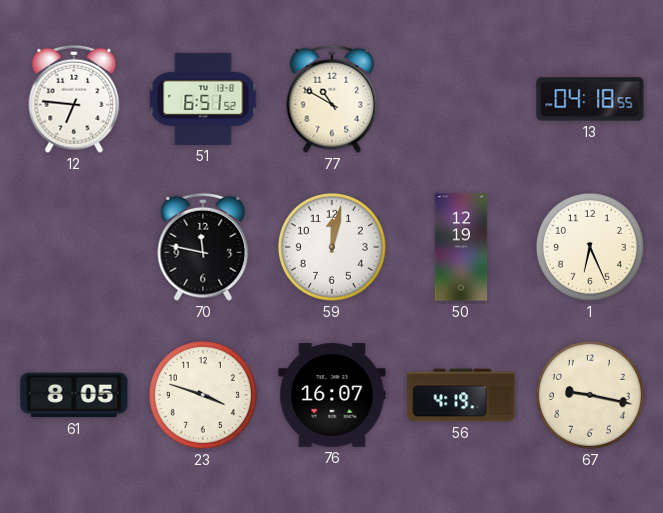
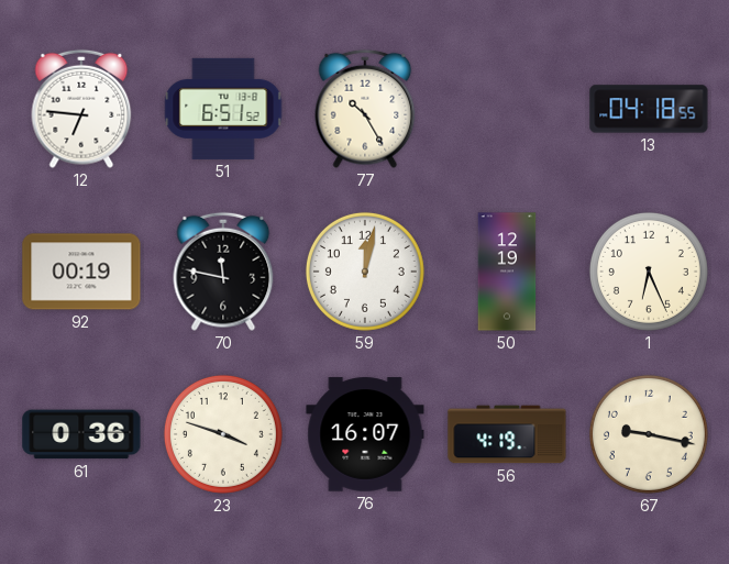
77: 10:50 -> 10:25 (365, 109)
92: none -> 00:19 (81, 272)
61: 8:05 -> 0:36 (81, 434)
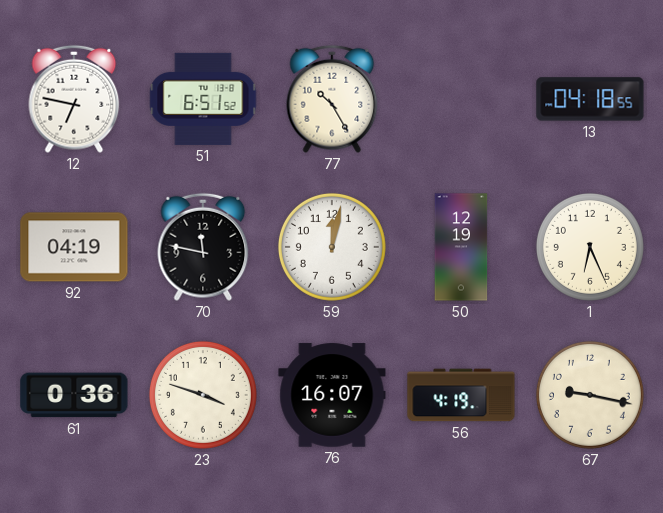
12: 6:46 -> 6:47 (74, 99)
92: 00:19 -> 04:19 (74, 247)
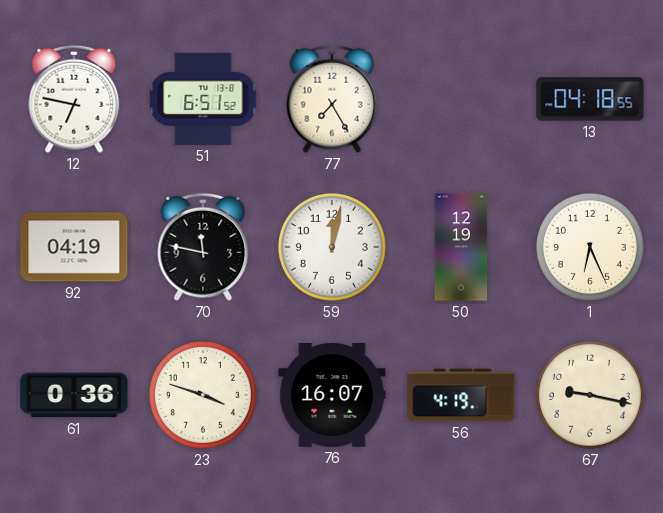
77: 10:25 -> 7:25 (332, 99)
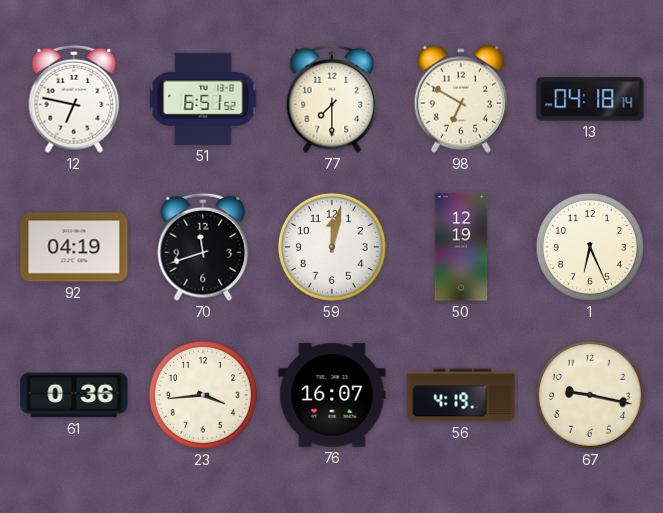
77: 7:25 -> 7:30 (332, 99)
98: none -> 6:50 (460, 99)
13: 04:18:55 -> 04:18:14 (590, 99)
70: 11:47 -> 11:42 (203, 247)
23: 3:48 -> 3:44 (203, 395)
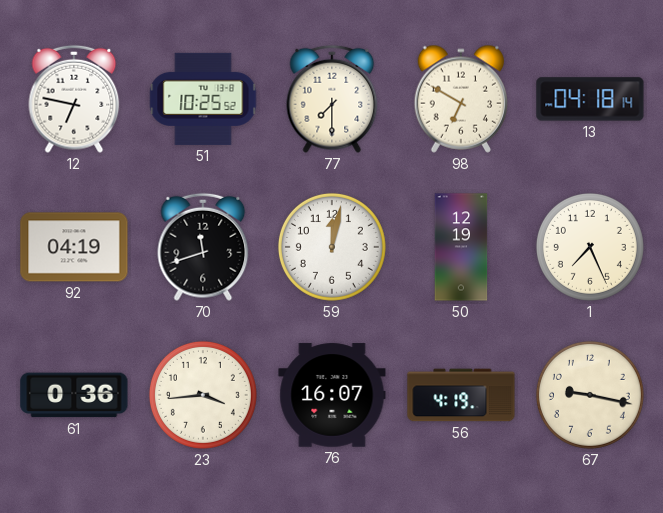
51: 6:51 -> 10:25 (203, 99)
1: 6:26 -> 7:26 (590, 247)
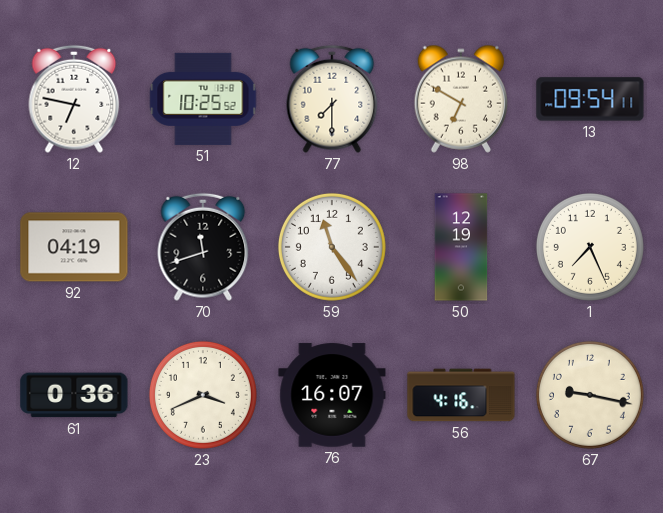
13: 04:18 -> 09:54 (590, 99)
59: 12:02 -> 11:24 (332, 247)
23: 3:44 -> 3:41 (203, 395)
56: 4:19 -> 4:16 (461, 395)
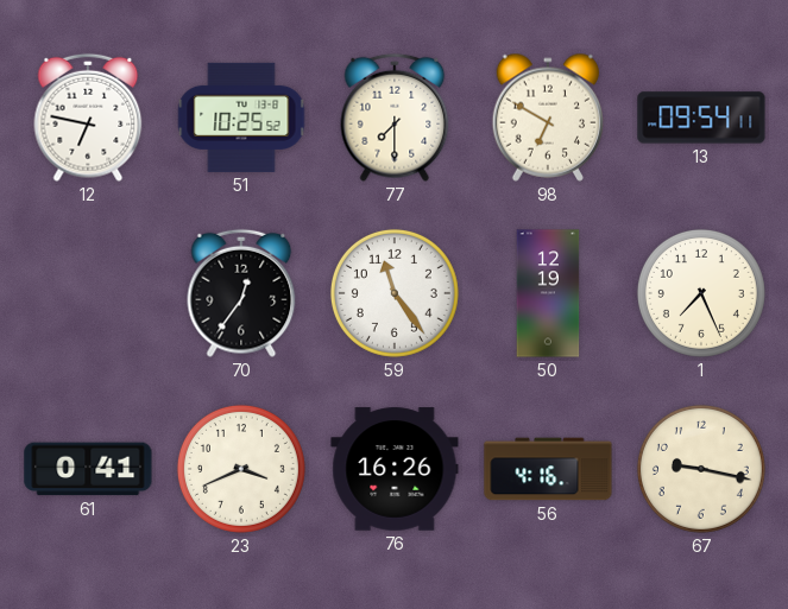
92: 04:19 -> none (74, 247)
70: 11:42 -> 12:36 (241, 293)
61: 0:36 -> 0:41 (88, 469)
76: 16:07 -> 16:26 (395, 469)
